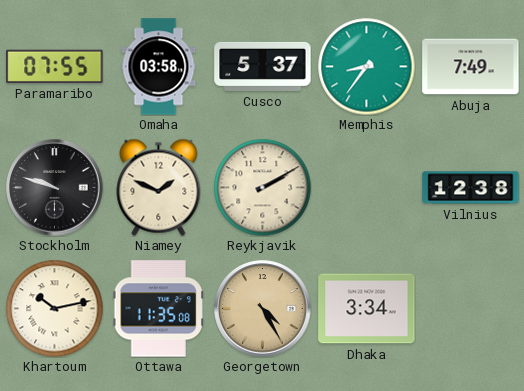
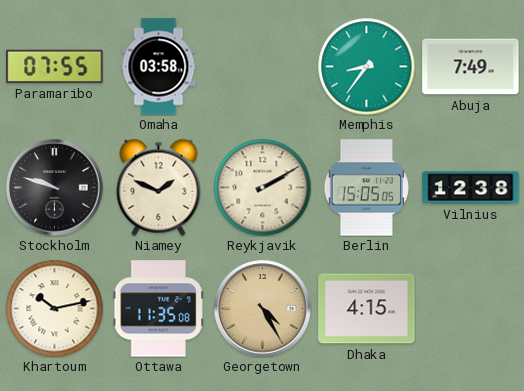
Cusco: 5:37 -> none (263, 66)
Berlin: none -> 15:05 (366, 188)
Dhaka: 3:34 -> 4:15 (367, 309)
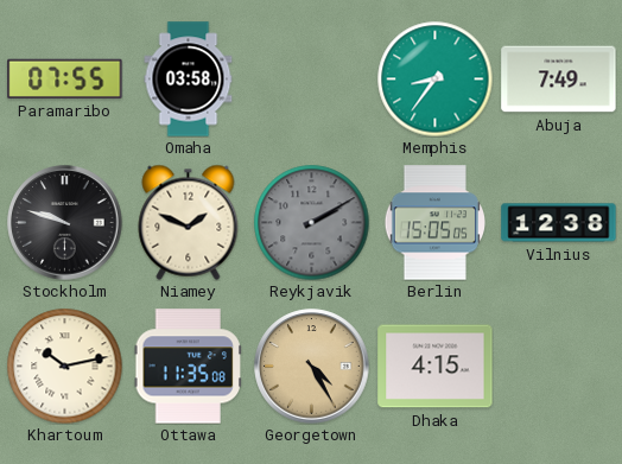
Reykjavik dial: cream -> grey (311, 222)
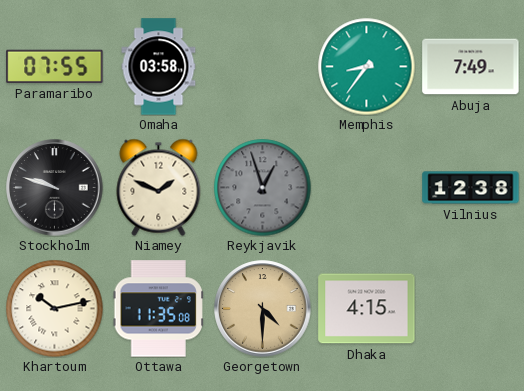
Reykjavik: 2:10 -> 12:57 (262, 187)
Berlin: 15:05 -> none (434, 223)
Georgetown: 4:25 -> 4:30 (263, 309)
